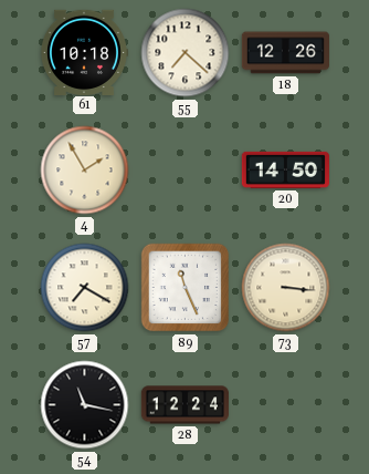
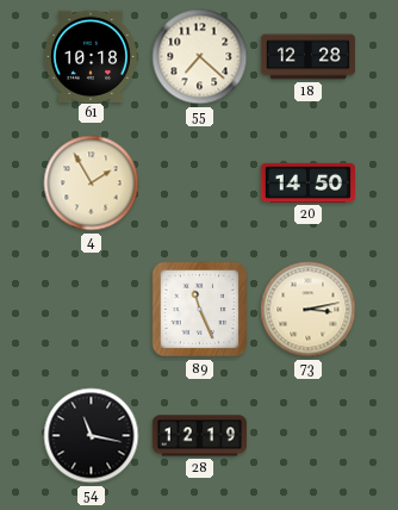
18: 12:26 -> 12:28 (307, 57)
57: 7:20 -> none (85, 288)
73: 3:16 -> 3:13 (309, 310)
28: 12:24 -> 12:19 (199, 436)
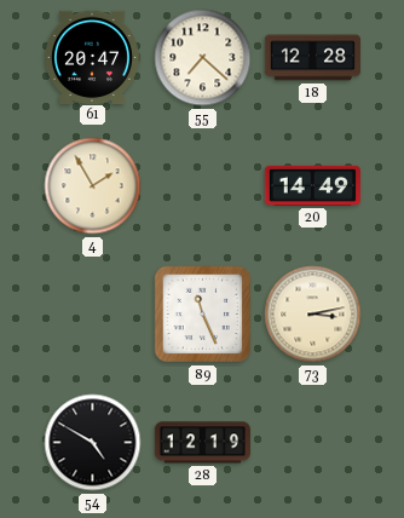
61: 10:18 -> 20:47 (92, 57)
20: 14:50 -> 14:49 (312, 185)
54: 11:17 -> 4:50 (93, 443)
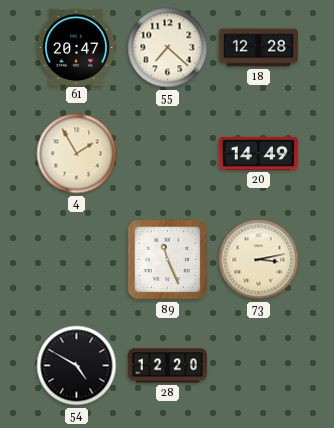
28: 12:19 -> 12:20 (167, 366)
